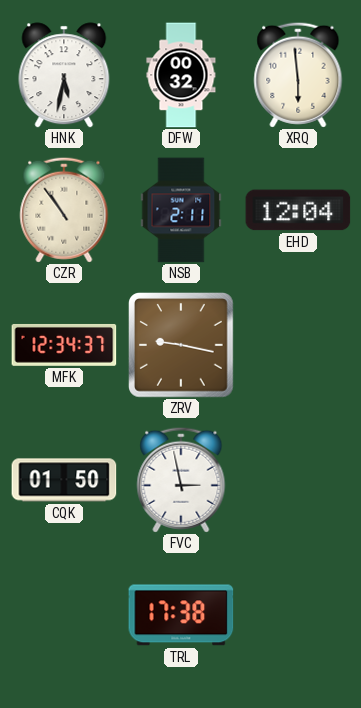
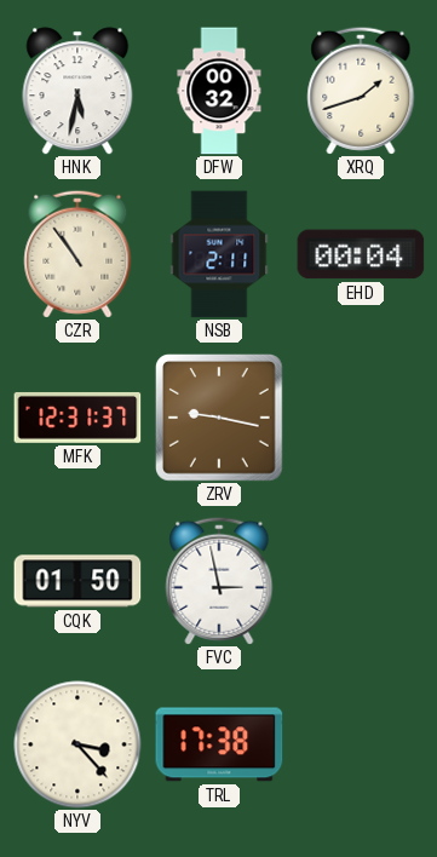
XRQ: 5:59 -> 1:42 (361, 91)
EHD: 12:04 -> 00:04 (361, 254)
MFK: 12:34 -> 12:31 (77, 418)
NYV: none -> 3:23 (77, 744)
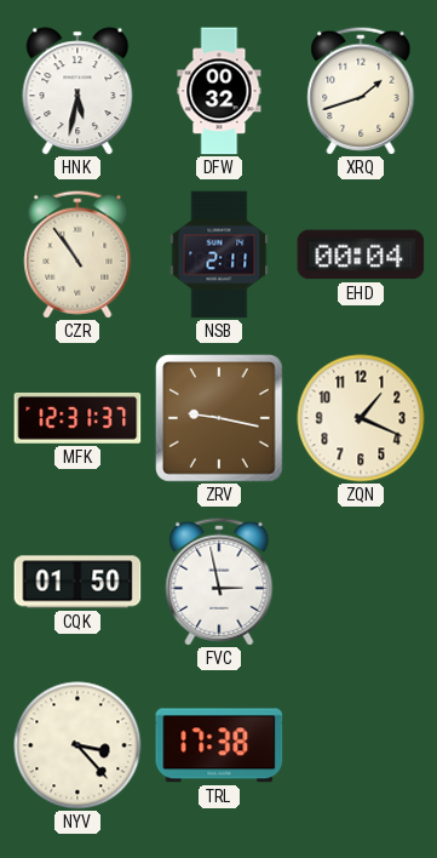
ZQN: none -> 1:19 (361, 418)
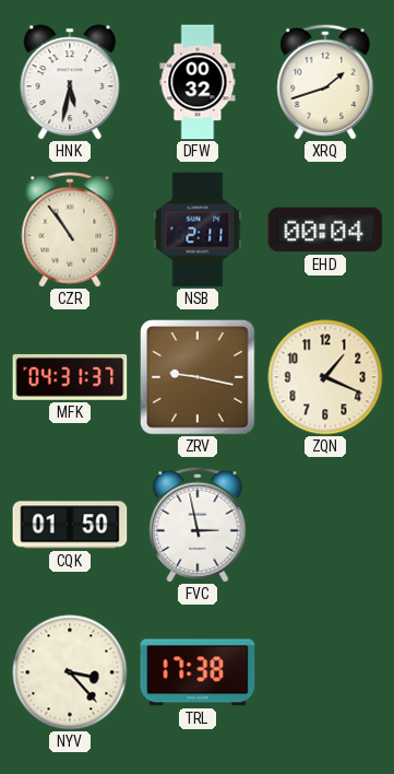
MFK: 12:31 -> 04:31 (70, 377)
